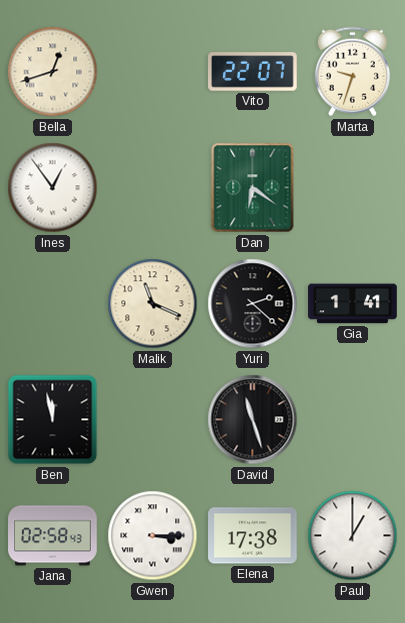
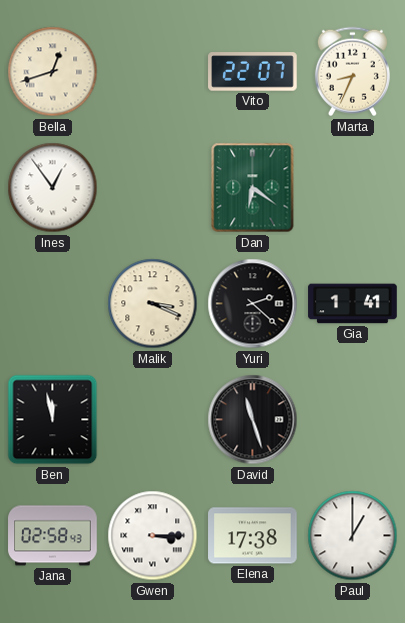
Marta: 9:33 -> 8:34 (352, 72)
Malik: 11:19 -> 3:19 (153, 304)
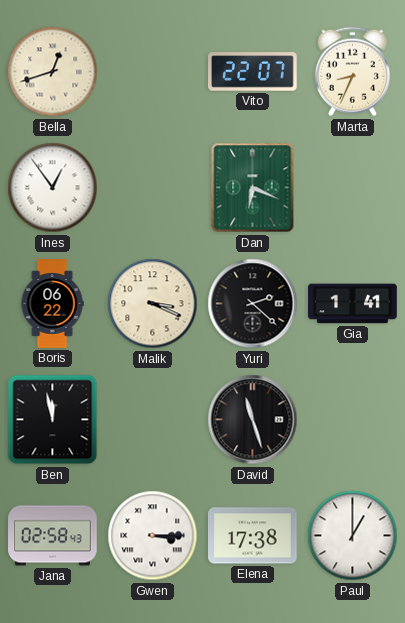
Dan: 6:21 -> 6:19 (253, 188)
Boris: none -> 06:22 (52, 304)
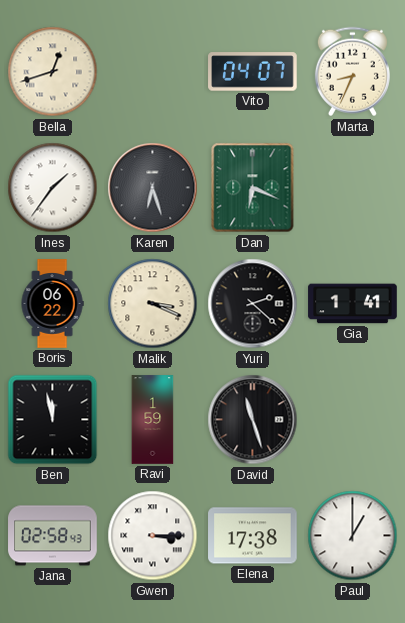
Vito: 22:07 -> 04:07 (253, 72)
Ines: 12:54 -> 1:36 (53, 188)
Karen: none -> 6:27 (153, 188)
Ravi: none -> 1:59 (153, 420)
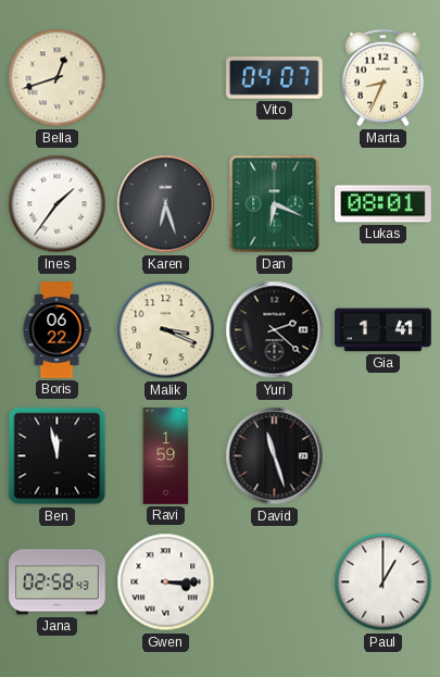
Lukas: none -> 08:01 (384, 204)
Elena: 17:38 -> none (253, 536)
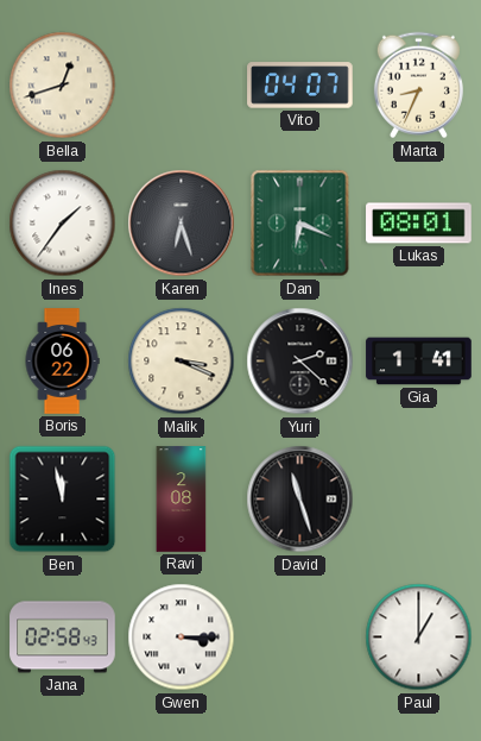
Ravi: 1:59 -> 2:08 (182, 500)
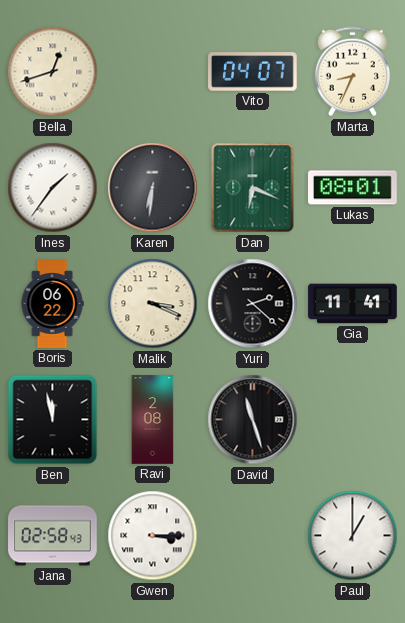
Karen: 6:27 -> 6:31 (153, 188)
Gia: 1:41 -> 11:41 (353, 304)
